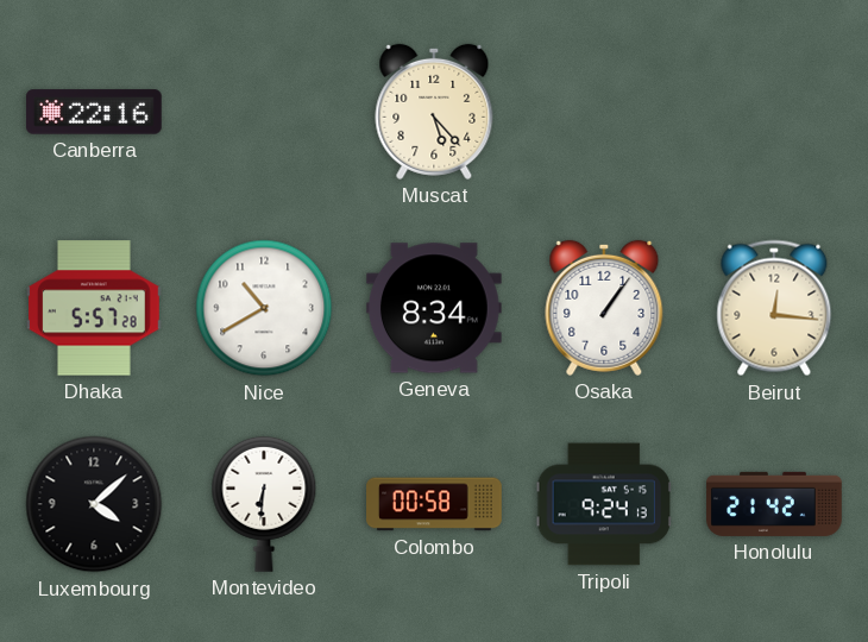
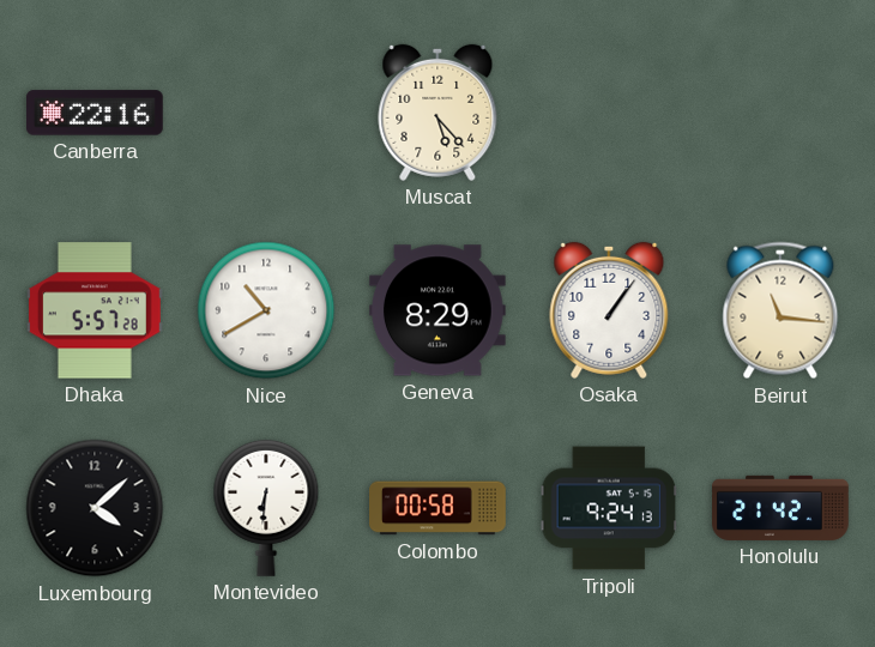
Geneva: 8:34 -> 8:29 (439, 310)
Beirut: 12:16 -> 11:16 (780, 310)
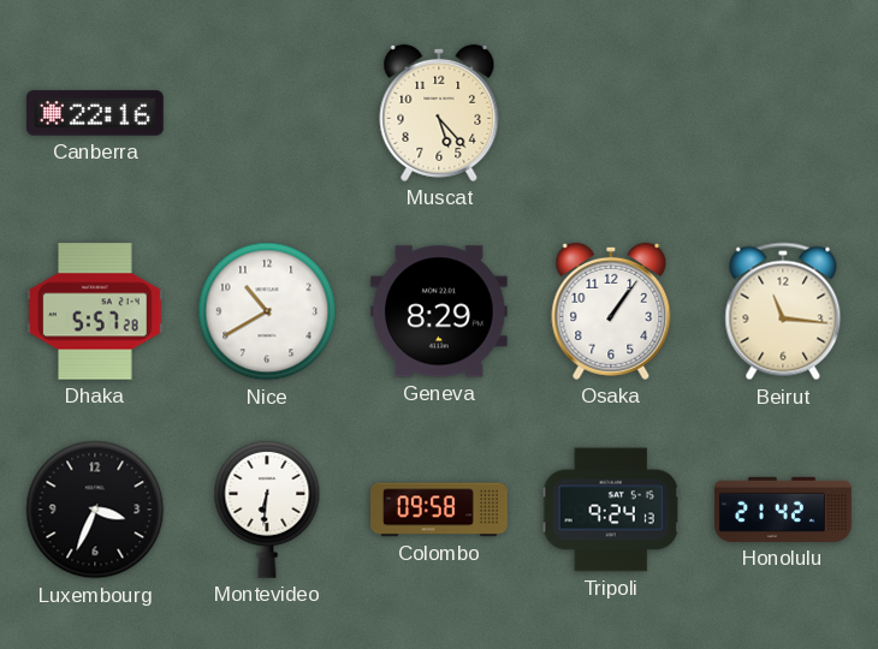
Luxembourg: 4:08 -> 3:34 (95, 510)
Colombo: 00:58 -> 09:58 (439, 510)
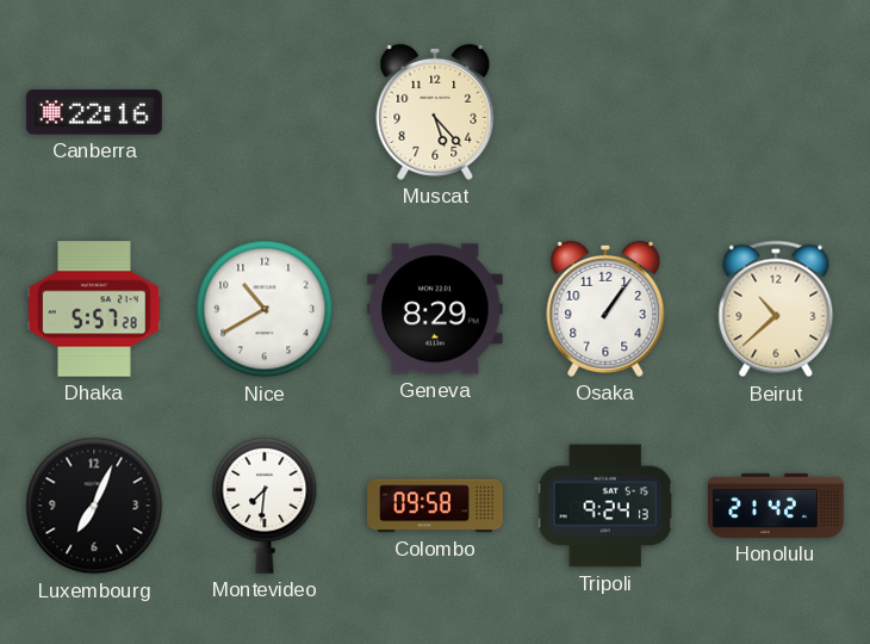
Beirut: 11:16 -> 10:38 (776, 309)
Luxembourg: 3:34 -> 7:04 (94, 506)
Montevideo: 6:31 -> 7:31 (265, 506)
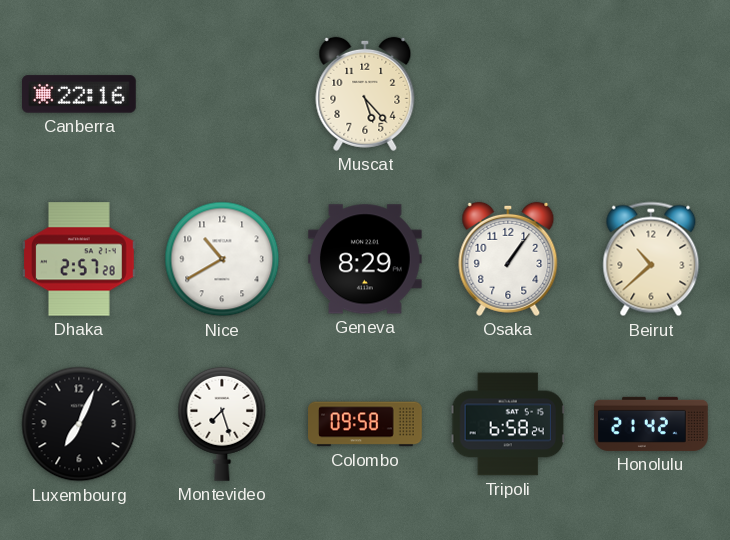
Dhaka: 5:57 -> 2:57 (80, 259)
Montevideo: 7:31 -> 7:27 (222, 424)
Tripoli: 9:24 -> 6:58 (508, 424)
